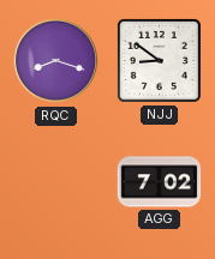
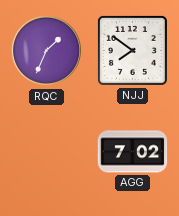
RQC: 8:18 -> 1:34 (47, 51)
NJJ: 8:51 -> 7:51 (132, 50)
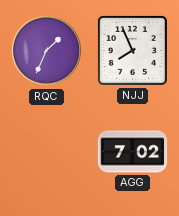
NJJ: 7:51 -> 7:56 (132, 50)
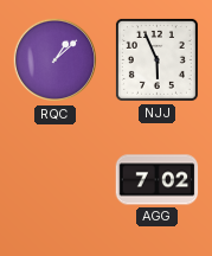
RQC: 1:34 -> 1:08 (56, 60)
NJJ: 7:56 -> 5:56 (156, 59)
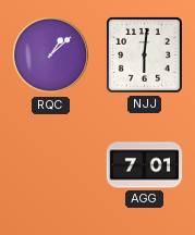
NJJ: 5:56 -> 6:01 (144, 54)
AGG: 7:02 -> 7:01 (145, 165)
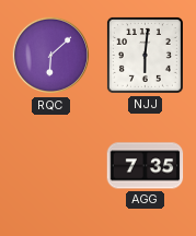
RQC: 1:08 -> 6:08 (51, 56)
AGG: 7:01 -> 7:35 (146, 166)
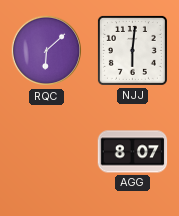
AGG: 7:35 -> 8:07 (133, 152)
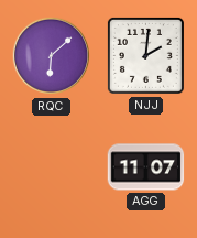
NJJ: 6:01 -> 2:01 (145, 55)
AGG: 8:07 -> 11:07 (146, 167)
